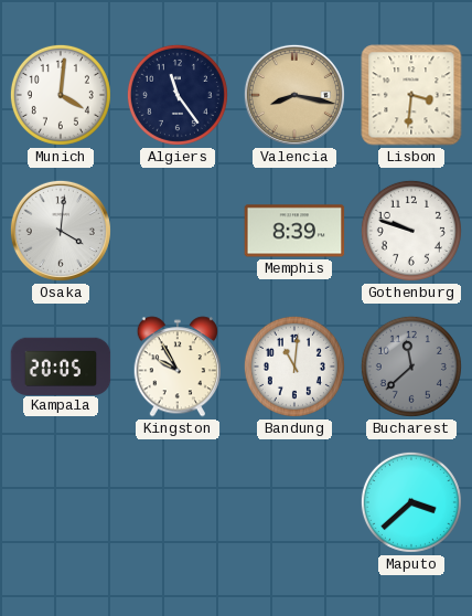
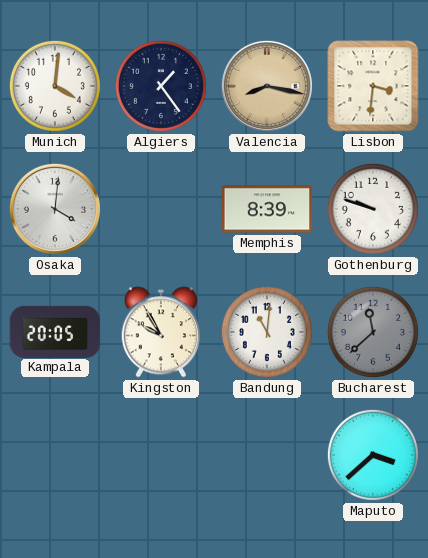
Algiers: 11:24 -> 1:24 (161, 86)
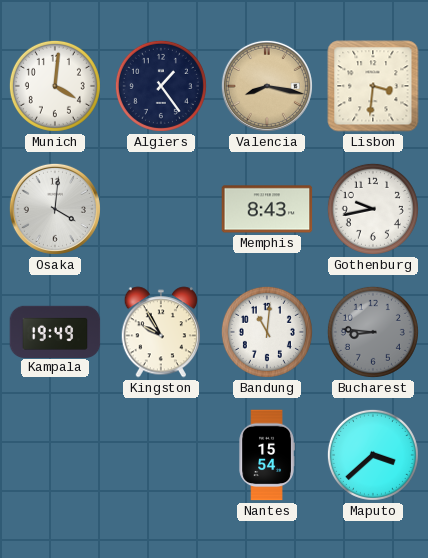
Memphis: 8:39 -> 8:43 (267, 209)
Gothenburg: 9:48 -> 9:43 (373, 209)
Kampala: 20:05 -> 19:49 (55, 331)
Bucharest: 11:38 -> 8:46 (373, 332)
Nantes: none -> 15:54 (267, 455)
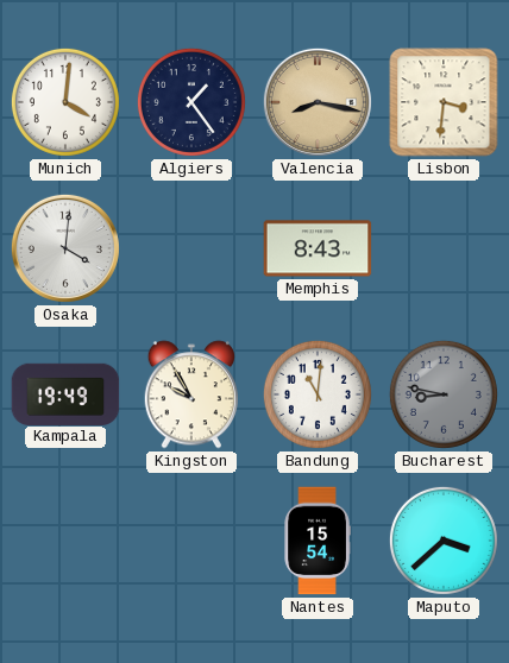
Gothenburg: 9:43 -> none (373, 209)
Bucharest: 8:46 -> 8:47 (444, 394)
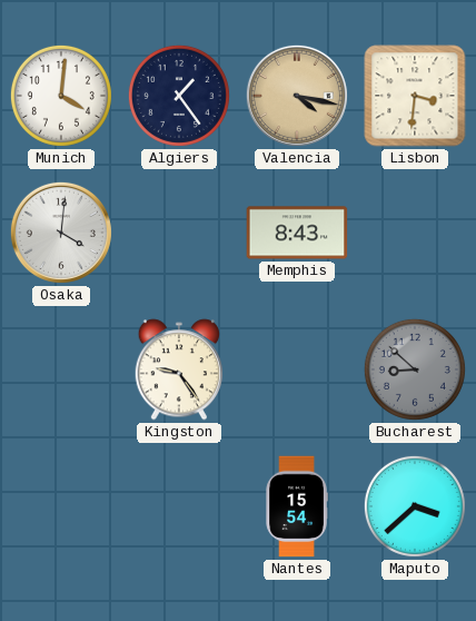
Valencia: 8:17 -> 4:17 (297, 96)
Kampala: 19:49 -> none (65, 393)
Kingston: 9:55 -> 9:24 (178, 369)
Bandung: 11:01 -> none (318, 394)
Bucharest: 8:47 -> 8:52 (415, 369)
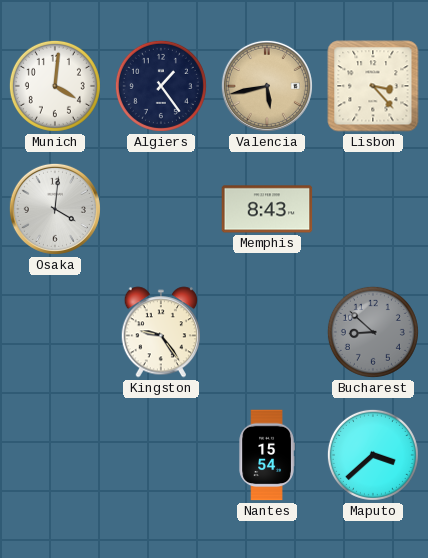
Valencia: 4:17 -> 5:43 (267, 86)
Lisbon: 3:31 -> 3:23 (373, 86)
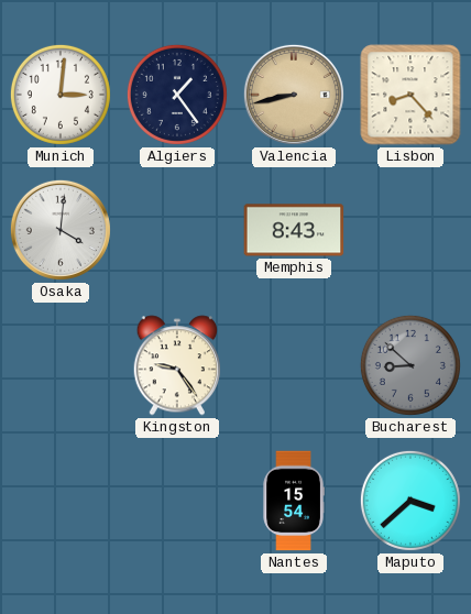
Munich: 4:01 -> 3:01 (61, 95)
Valencia: 5:43 -> 8:43 (294, 95)
Lisbon: 3:23 -> 8:23 (410, 95)
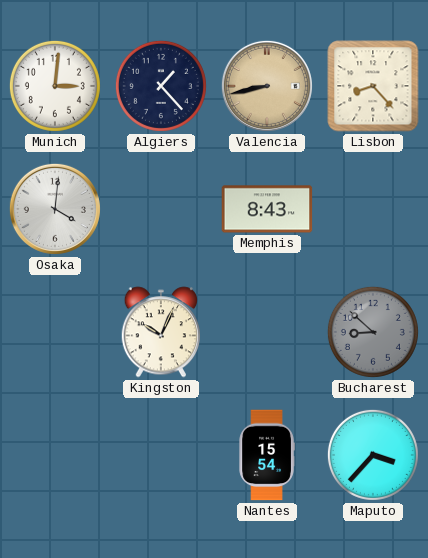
Algiers: 1:24 -> 1:23 (161, 86)
Kingston: 9:24 -> 10:04 (160, 332)
Maputo: 3:38 -> 3:37 (373, 455)
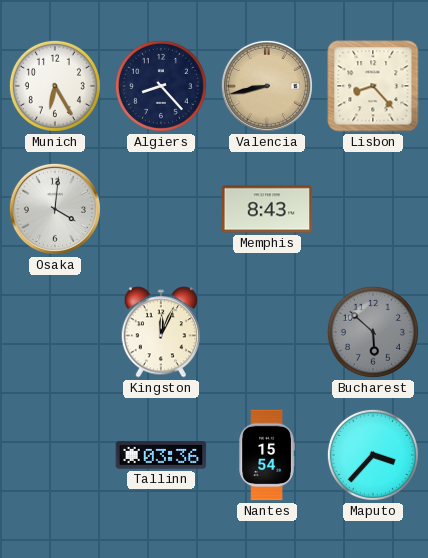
Munich: 3:01 -> 6:25 (55, 86)
Algiers: 1:23 -> 8:23 (161, 86)
Kingston: 10:04 -> 12:04 (160, 332)
Bucharest: 8:52 -> 5:52 (373, 332)
Tallinn: none -> 03:36 (161, 455)
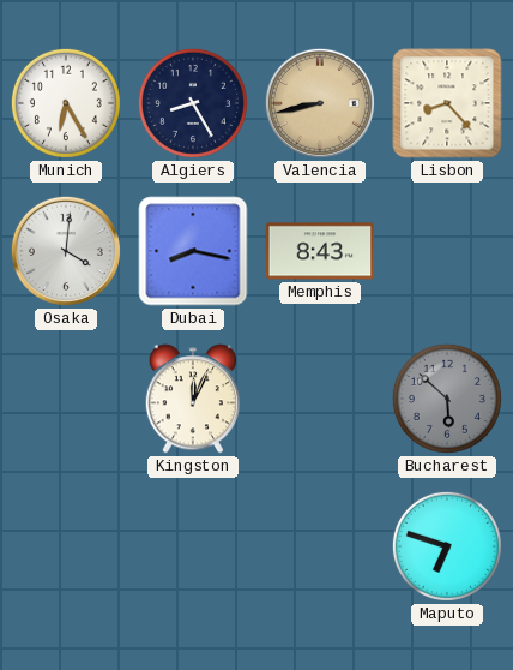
Algiers: 8:23 -> 8:25 (193, 103)
Dubai: none -> 8:17 (193, 251)
Tallinn: 03:36 -> none (161, 455)
Nantes: 15:54 -> none (267, 455)
Maputo: 3:37 -> 6:48 (447, 546)
